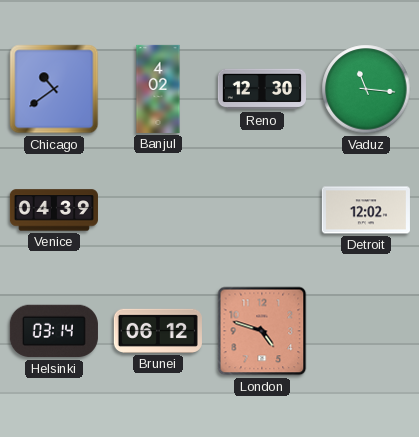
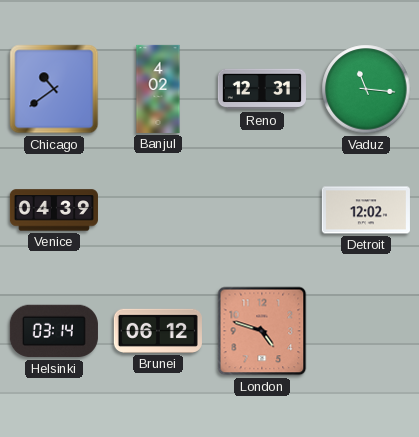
Reno: 12:30 -> 12:31 (262, 89)
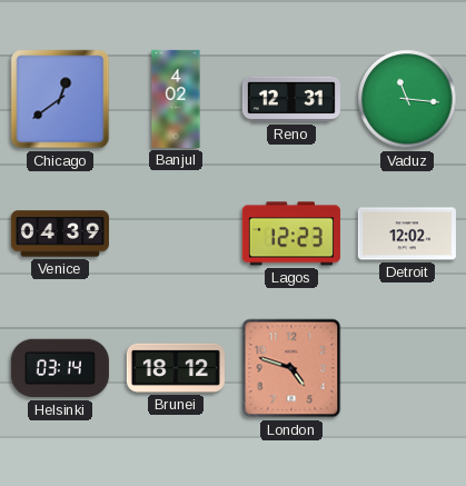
Chicago: 10:39 -> 12:39 (60, 99)
Lagos: none -> 12:23 (291, 234)
Brunei: 06:12 -> 18:12 (176, 368)
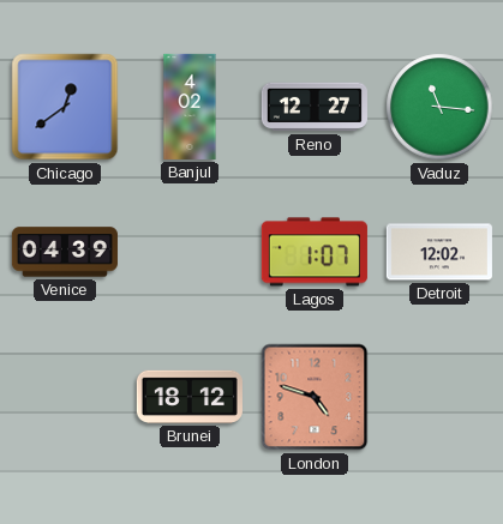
Reno: 12:31 -> 12:27 (315, 107)
Lagos: 12:23 -> 1:07 (315, 252)
Helsinki: 03:14 -> none (60, 368)
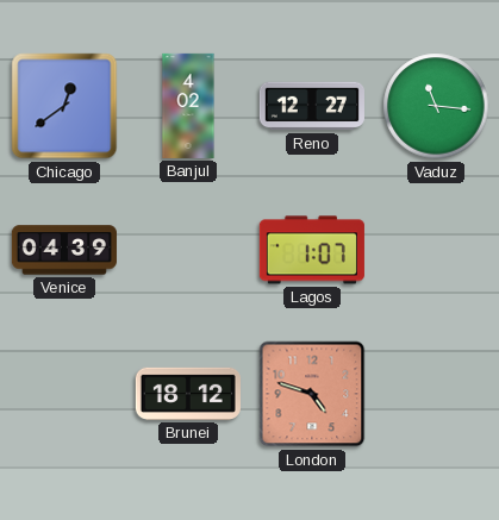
Detroit: 12:02 -> none (439, 252)
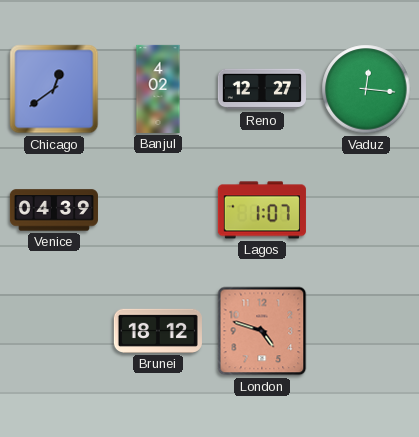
Vaduz: 11:16 -> 12:16 (366, 89)
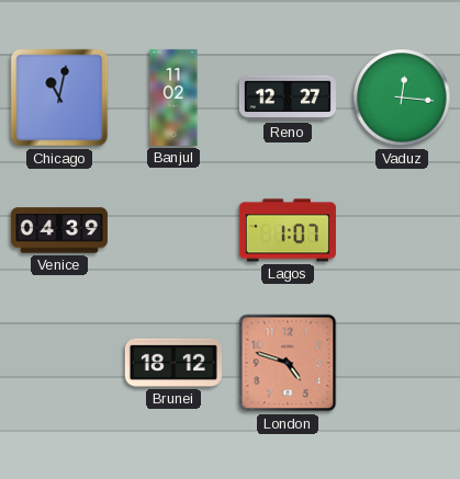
Chicago: 12:39 -> 11:02 (59, 98)
Banjul: 4:02 -> 11:02 (173, 98)
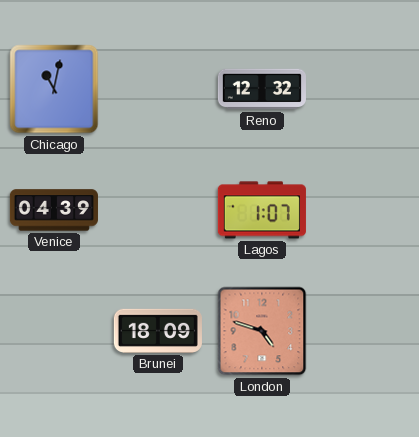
Banjul: 11:02 -> none (173, 98)
Reno: 12:27 -> 12:32 (262, 89)
Vaduz: 12:16 -> none (402, 98)
Brunei: 18:12 -> 18:09 (158, 331)
